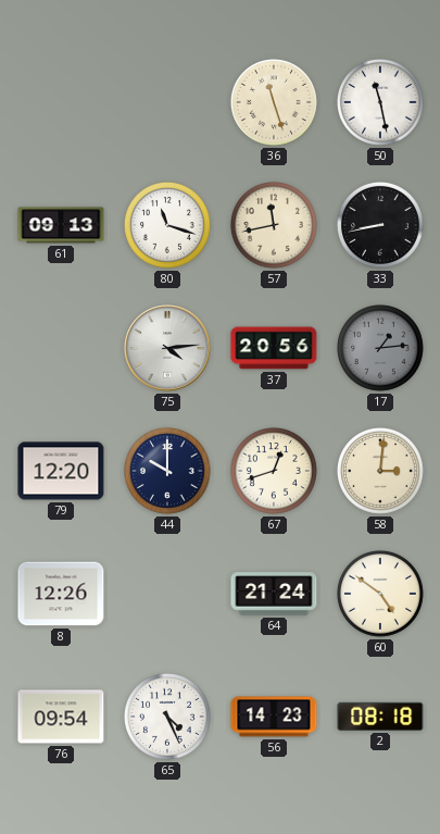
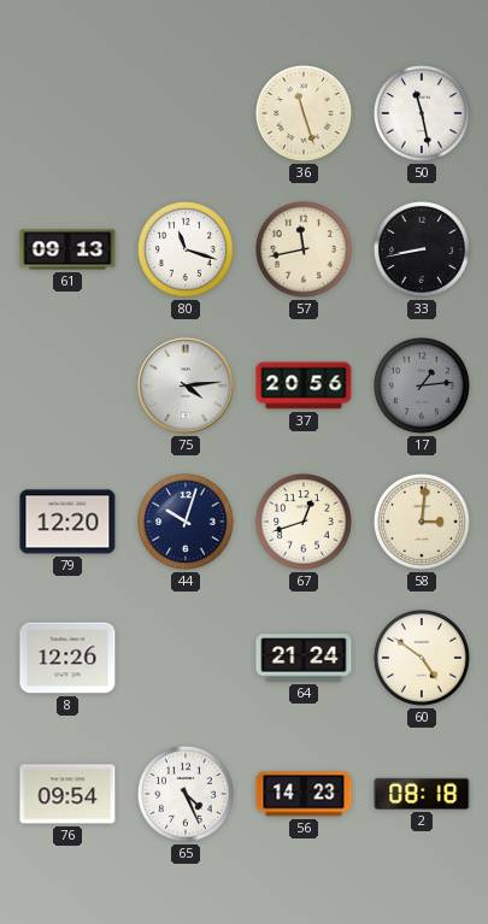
44: 10:00 -> 10:03 (187, 523)
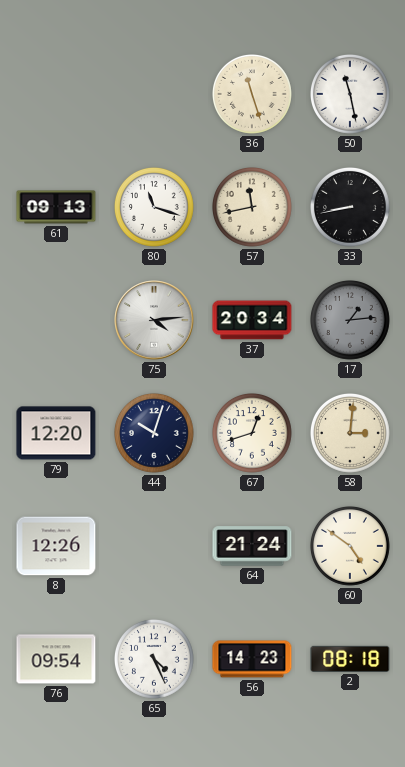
37: 20:56 -> 20:34 (252, 320)
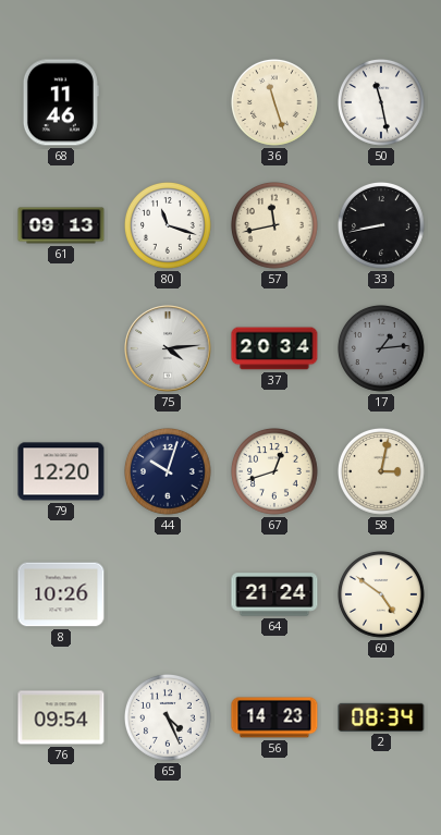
68: none -> 11:46 (61, 102)
58: 3:01 -> 3:02 (382, 472)
8: 12:26 -> 10:26 (61, 594)
2: 08:18 -> 08:34 (381, 717)
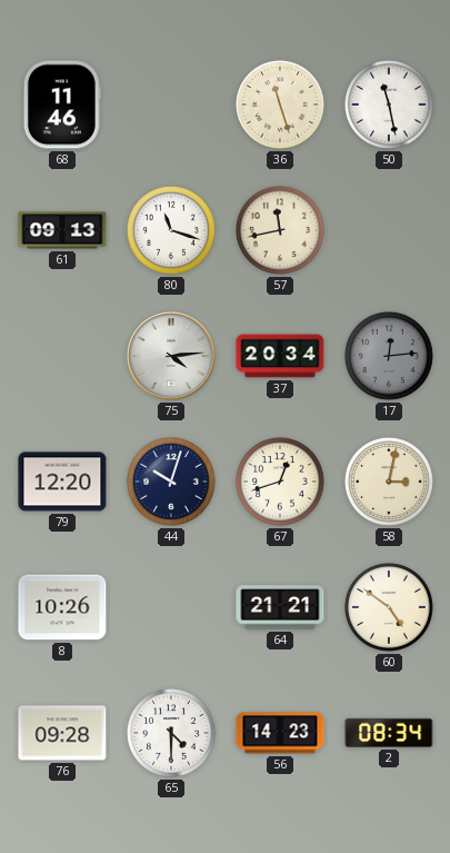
33: 8:43 -> none (382, 226)
17: 1:14 -> 12:14 (390, 357)
64: 21:24 -> 21:21 (280, 607)
76: 09:54 -> 09:28 (62, 733)
65: 4:26 -> 4:30 (172, 734)
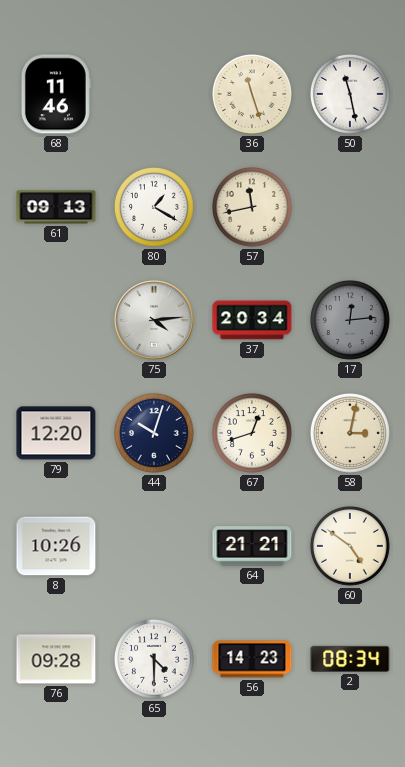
80: 11:18 -> 1:20 (155, 208)
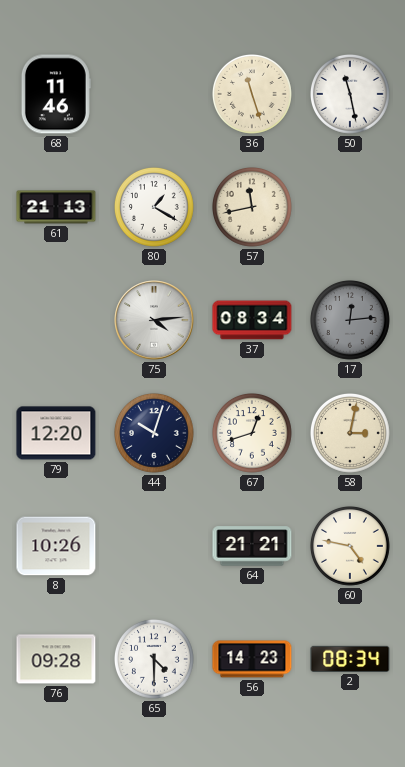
61: 09:13 -> 21:13 (56, 207)
37: 20:34 -> 08:34 (252, 320)
60: 4:51 -> 4:47 (351, 547)
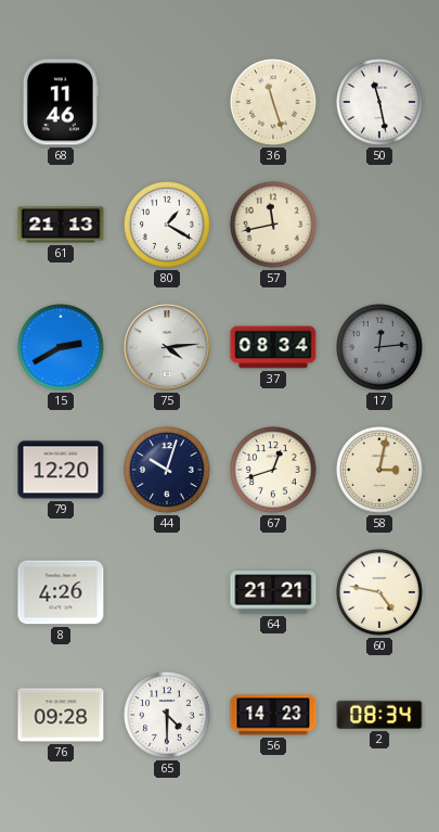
15: none -> 2:40 (62, 348)
8: 10:26 -> 4:26 (61, 592)
